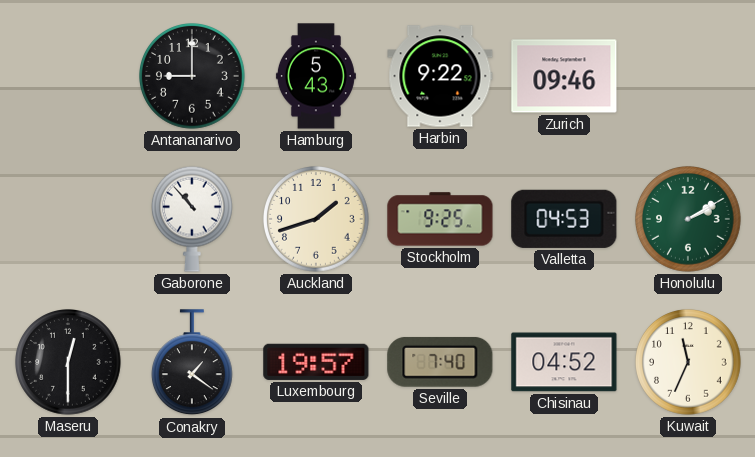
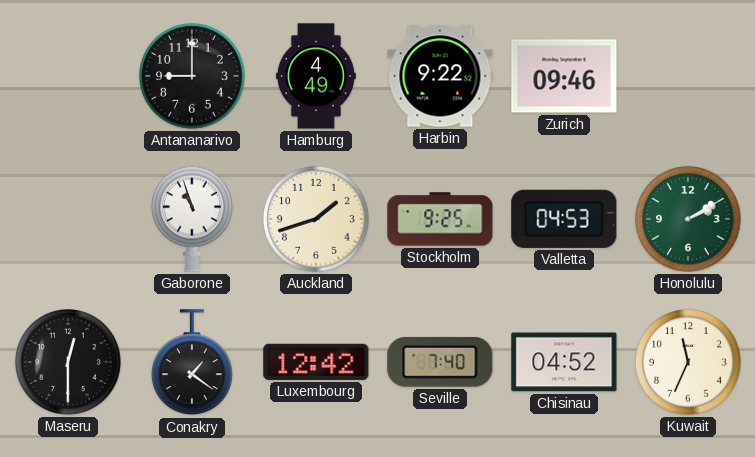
Hamburg: 5:43 -> 4:49 (316, 76)
Gaborone: 10:53 -> 10:57 (193, 219)
Luxembourg: 19:57 -> 12:42 (316, 362)
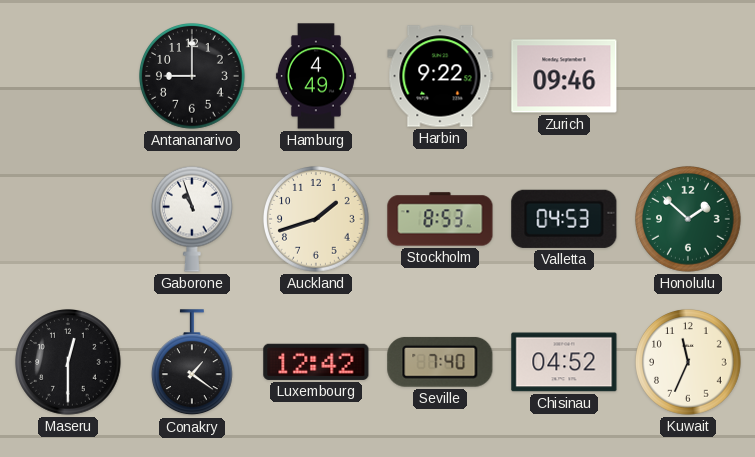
Stockholm: 9:25 -> 8:53 (440, 219)
Honolulu: 2:10 -> 1:52 (689, 220)
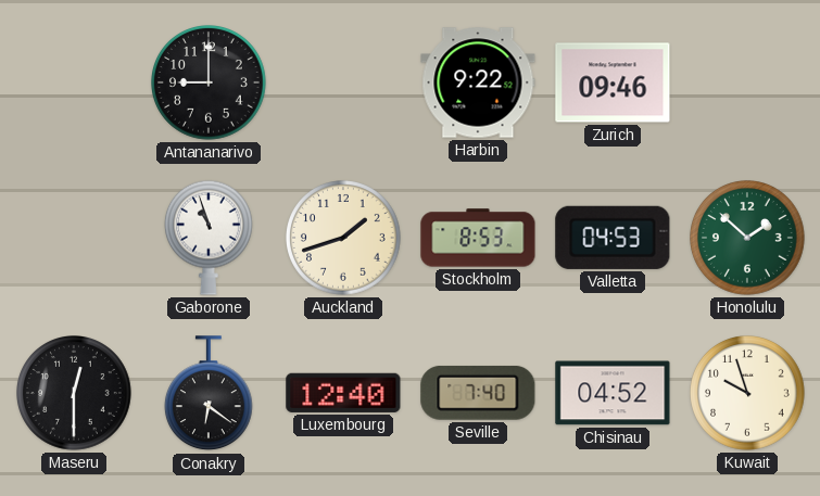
Hamburg: 4:49 -> none (316, 76)
Conakry: 1:21 -> 6:21 (210, 394)
Luxembourg: 12:42 -> 12:40 (343, 393)
Kuwait: 11:34 -> 9:57 (748, 394)
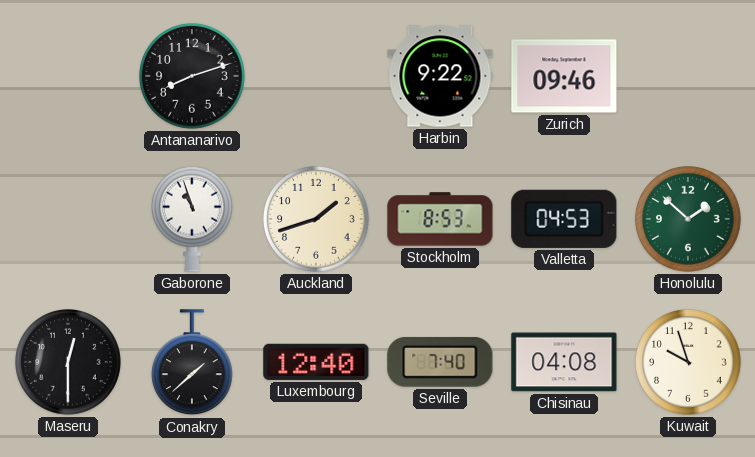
Antananarivo: 9:00 -> 8:12 (193, 77)
Conakry: 6:21 -> 1:38 (193, 363)
Chisinau: 04:52 -> 04:08 (564, 362)
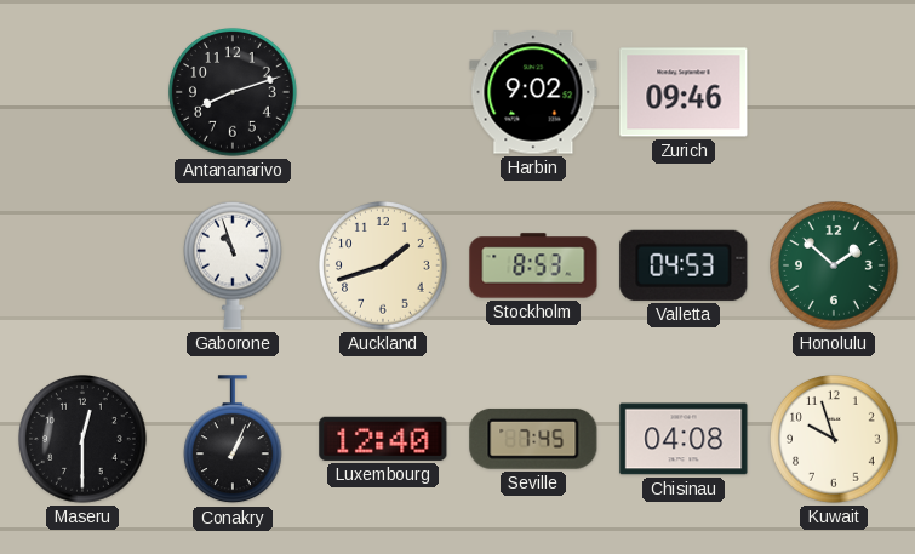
Harbin: 9:22 -> 9:02 (533, 92)
Conakry: 1:38 -> 1:04 (234, 440)
Seville: 7:40 -> 7:45 (533, 439)
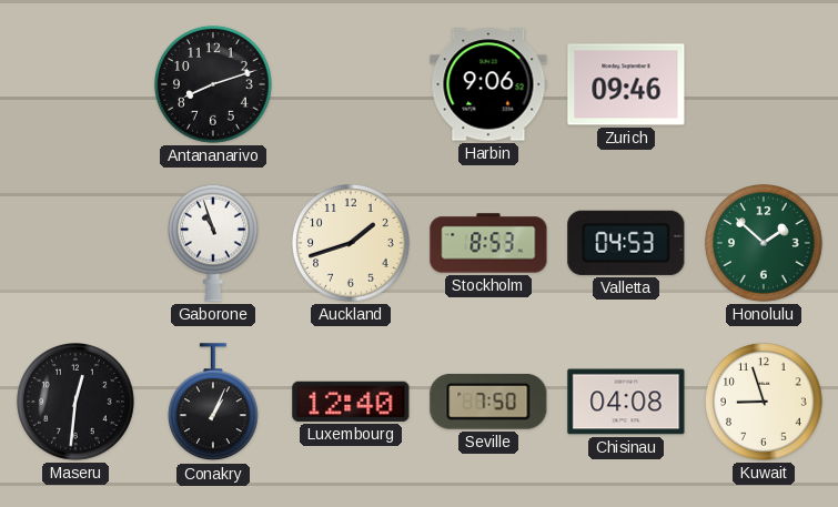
Harbin: 9:02 -> 9:06 (488, 84)
Maseru: 12:30 -> 12:31 (77, 403)
Seville: 7:45 -> 7:50 (488, 402)
Kuwait: 9:57 -> 8:57 (765, 403)
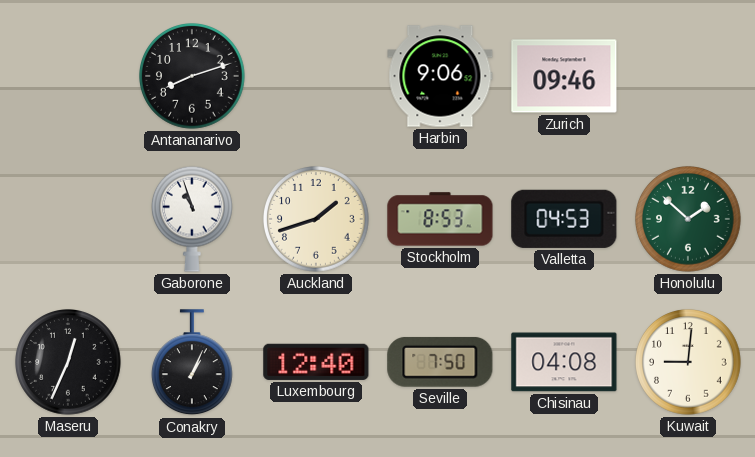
Maseru: 12:31 -> 12:34 (69, 363)
Kuwait: 8:57 -> 9:01 (689, 363)
